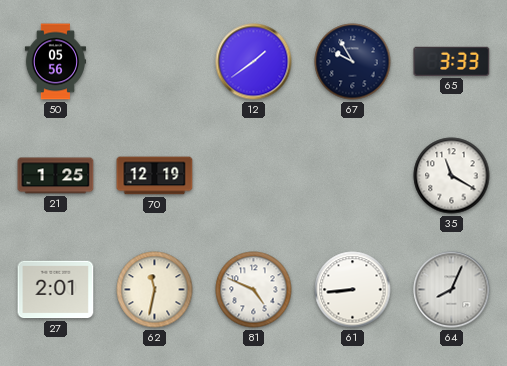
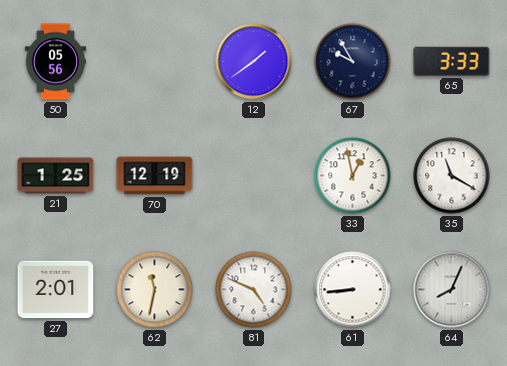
33: none -> 12:58 (353, 176)
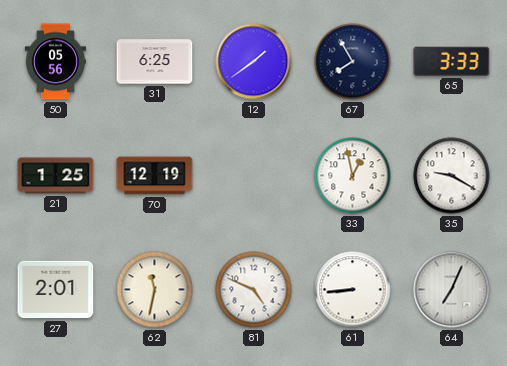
31: none -> 6:25 (155, 62)
67: 9:55 -> 7:55 (353, 62)
35: 11:20 -> 9:20 (452, 176)
64: 8:04 -> 7:04 (452, 290)
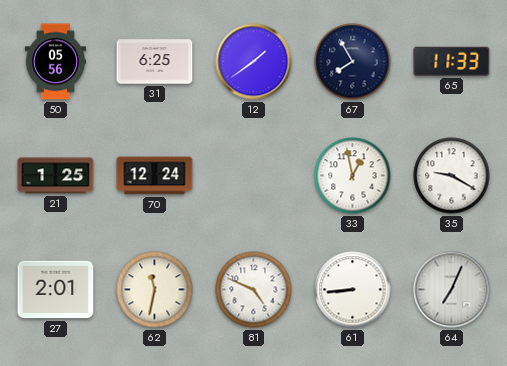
65: 3:33 -> 11:33 (452, 61)
70: 12:19 -> 12:24 (155, 176)
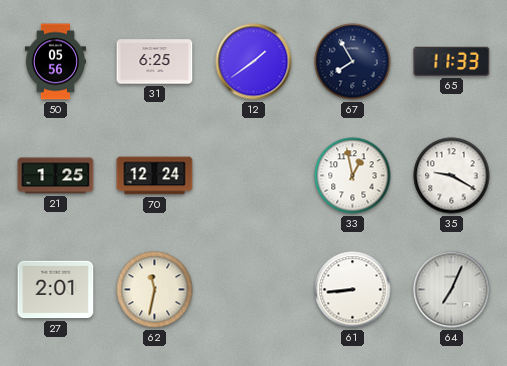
81: 4:49 -> none (254, 290)
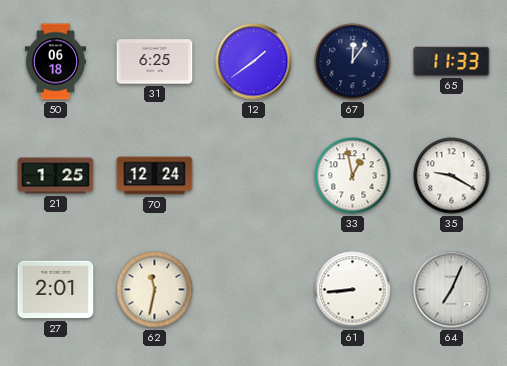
50: 05:56 -> 06:18 (55, 62)
67: 7:55 -> 12:06 (353, 62)
